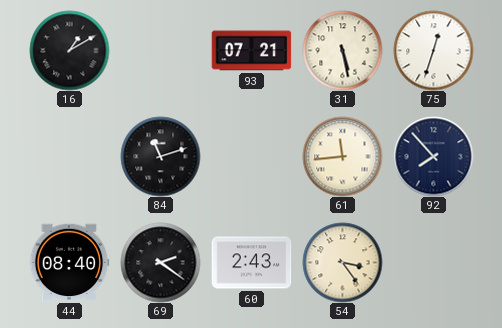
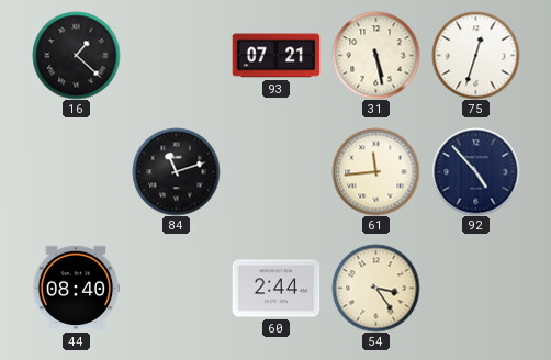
16: 1:10 -> 1:22 (76, 55)
92: 7:53 -> 4:53 (475, 171)
69: 2:21 -> none (160, 262)
60: 2:43 -> 2:44 (275, 289)
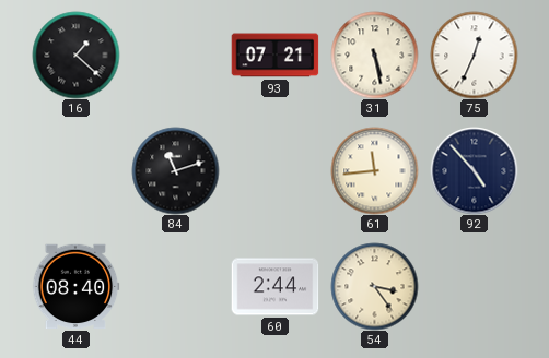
75: 12:33 -> 12:34 (474, 55)
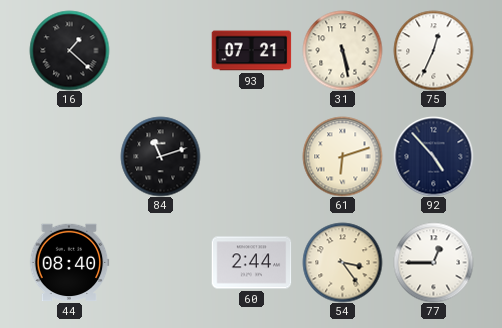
61: 11:44 -> 6:12 (342, 156)
77: none -> 12:45 (433, 262)
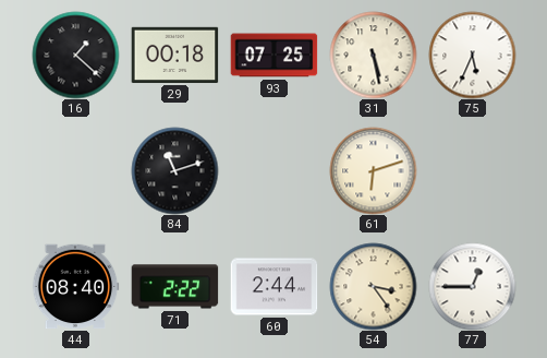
29: none -> 00:18 (174, 55)
93: 07:21 -> 07:25 (273, 56)
75: 12:34 -> 5:34 (472, 55)
92: 4:53 -> none (433, 156)
71: none -> 2:22 (174, 287)
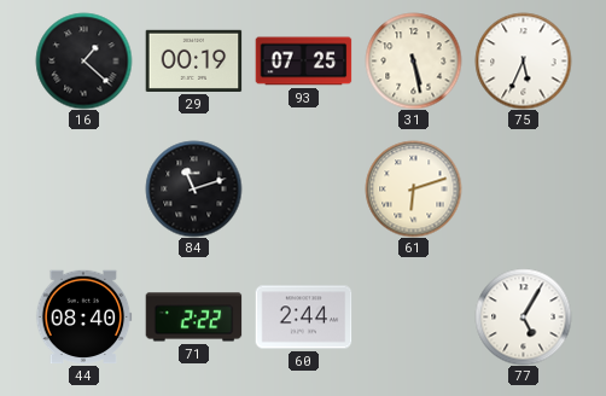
29: 00:18 -> 00:19 (193, 60)
54: 3:24 -> none (373, 286)
77: 12:45 -> 5:05 (523, 316)
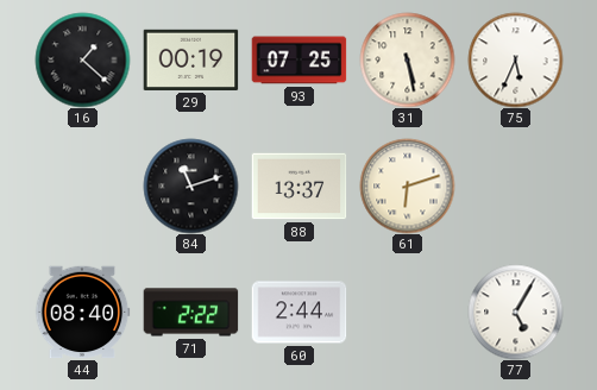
88: none -> 13:37 (298, 187)
